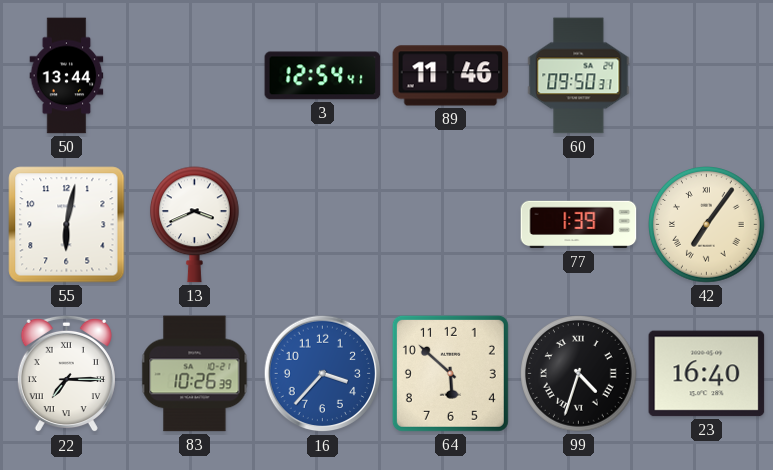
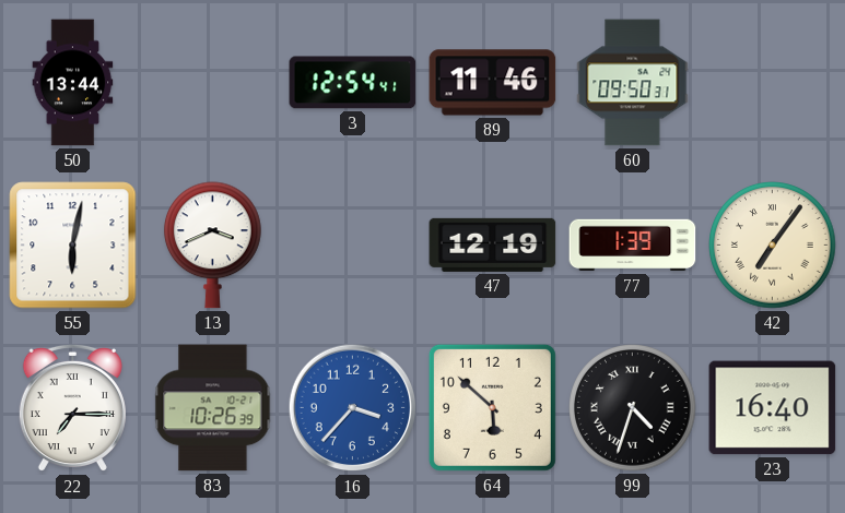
47: none -> 12:19 (493, 244)
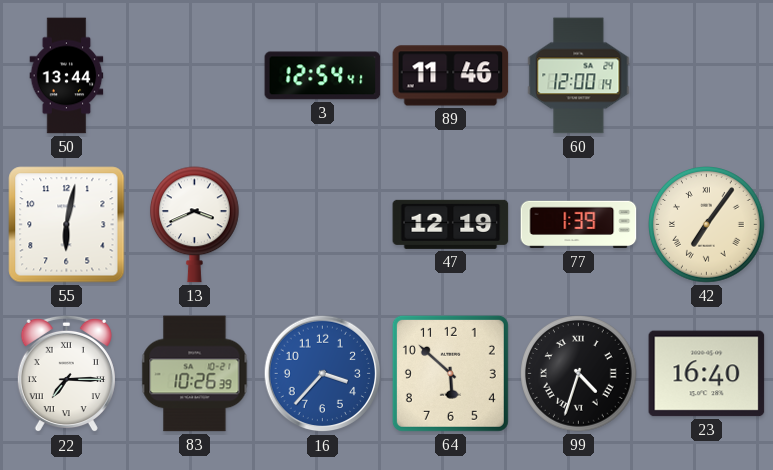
60: 09:50 -> 12:00 (579, 76)
